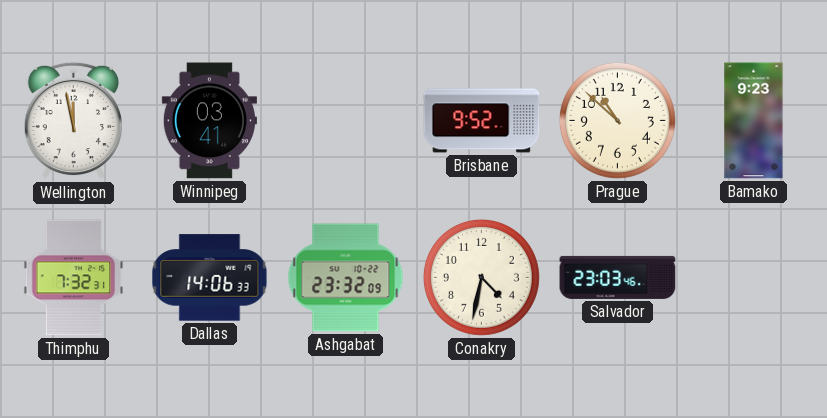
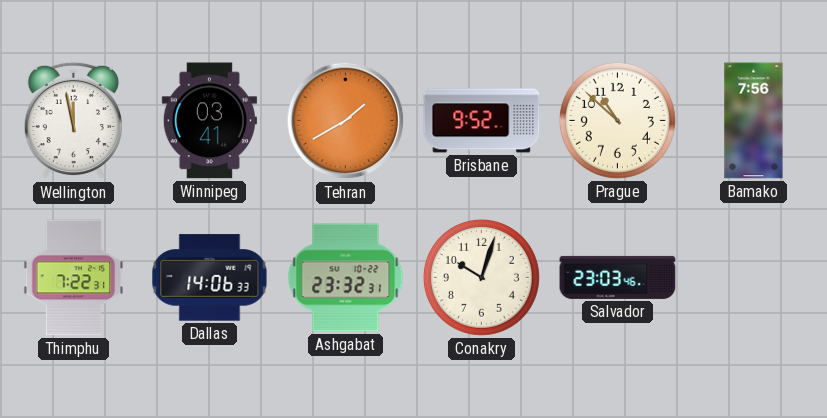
Tehran: none -> 1:40 (346, 121)
Bamako: 9:23 -> 7:56 (754, 121)
Thimphu: 7:32 -> 7:22 (74, 278)
Ashgabat: 23:32:09 -> 23:32:31 (346, 278)
Conakry: 4:32 -> 10:03 (481, 277)
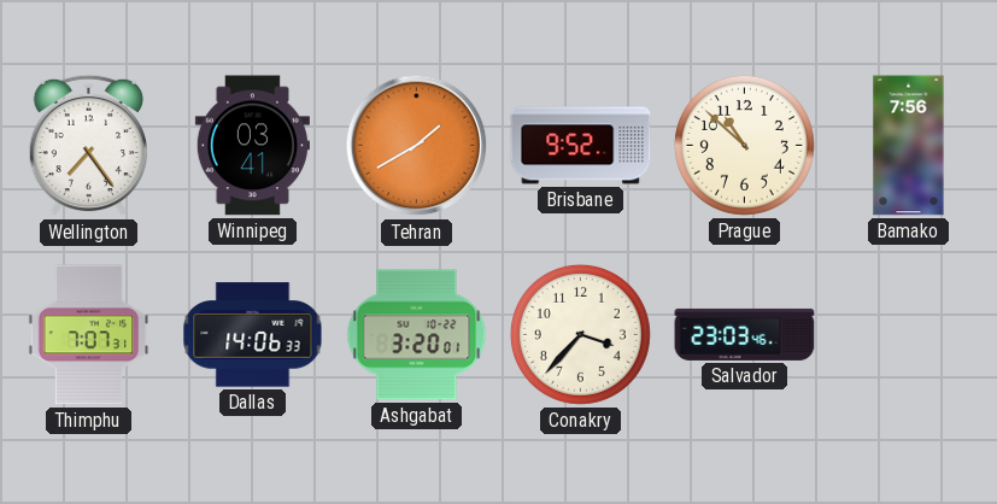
Wellington: 11:58 -> 7:24 (88, 146)
Thimphu: 7:22 -> 7:07 (89, 335)
Ashgabat: 23:32 -> 3:20 (417, 335)
Conakry: 10:03 -> 3:37 (580, 334)
